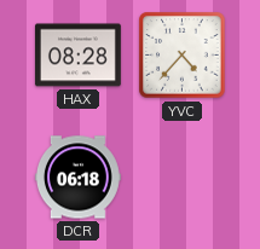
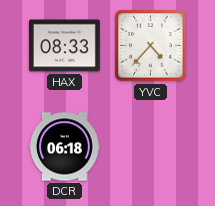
HAX: 08:28 -> 08:33 (64, 46)
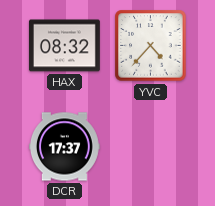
HAX: 08:33 -> 08:32 (64, 46)
DCR: 06:18 -> 17:37 (64, 147)
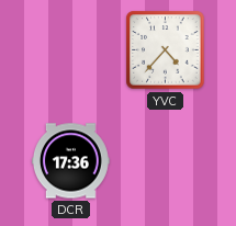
HAX: 08:32 -> none (64, 46)
DCR: 17:37 -> 17:36 (70, 161)
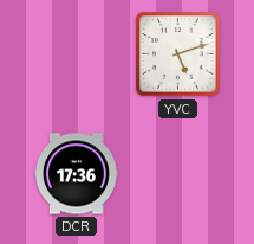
YVC: 4:37 -> 5:12 (178, 54)
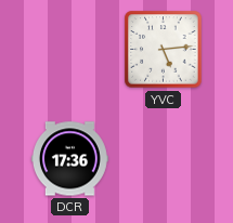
YVC: 5:12 -> 5:14 (164, 50)
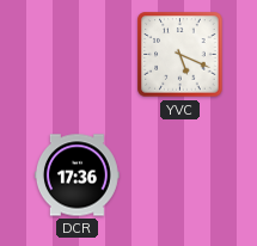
YVC: 5:14 -> 5:19 (180, 55)
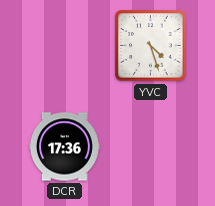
YVC: 5:19 -> 4:27 (151, 46)
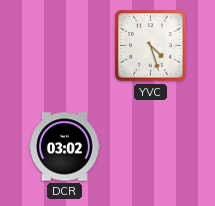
DCR: 17:36 -> 03:02 (64, 147)
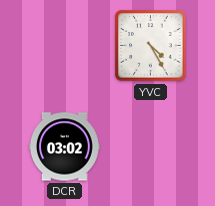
YVC: 4:27 -> 4:25 (151, 46)
